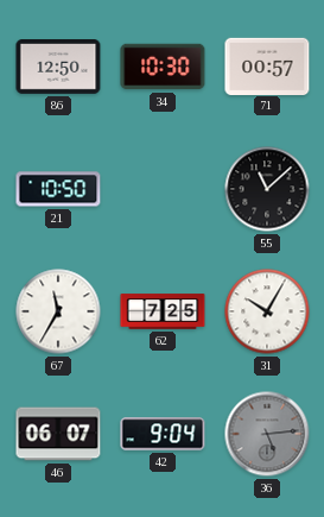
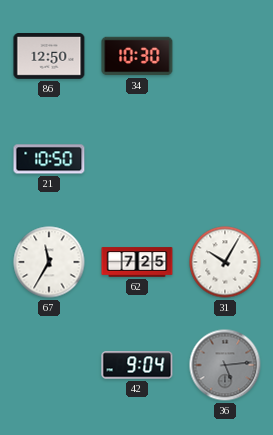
71: 00:57 -> none (267, 65)
55: 11:08 -> none (267, 189)
46: 06:07 -> none (58, 434)
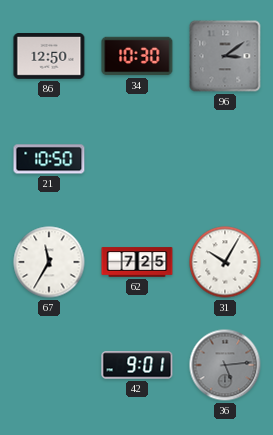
96: none -> 3:09 (225, 56)
42: 9:04 -> 9:01 (137, 365)
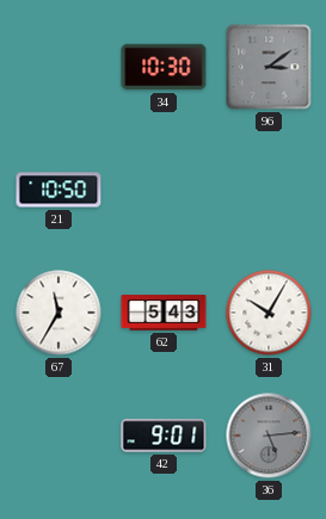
86: 12:50 -> none (49, 57)
62: 7:25 -> 5:43 (164, 313)
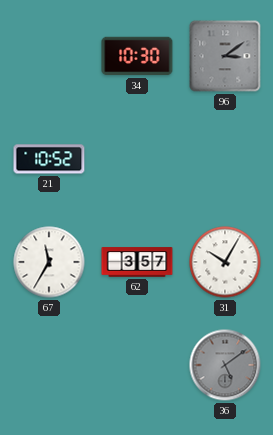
21: 10:50 -> 10:52 (49, 159)
62: 5:43 -> 3:57 (137, 262)
42: 9:01 -> none (164, 435)
36: 5:14 -> 5:09 (225, 365)
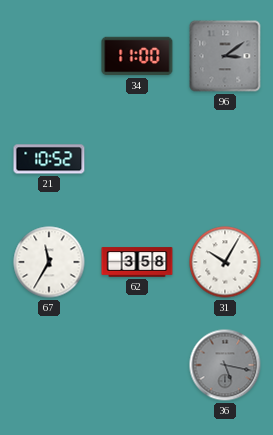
34: 10:30 -> 11:00 (137, 56)
62: 3:57 -> 3:58 (137, 262)
36: 5:09 -> 5:17 (225, 365)
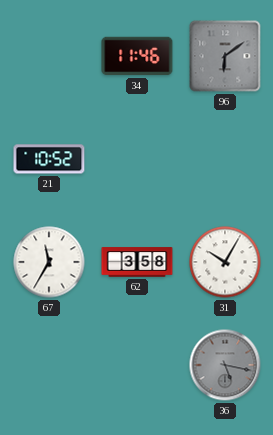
34: 11:00 -> 11:46 (137, 56)
96: 3:09 -> 6:09 (225, 56)
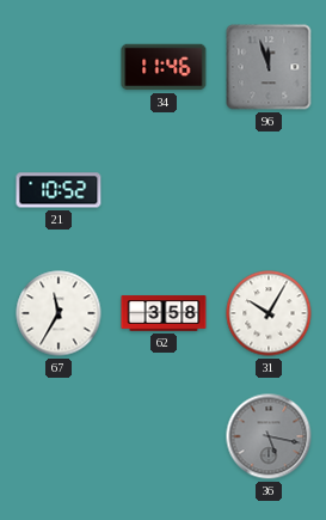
96: 6:09 -> 11:57 (269, 67)
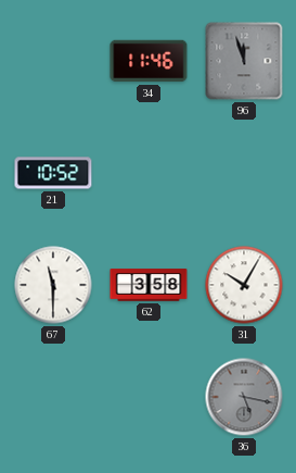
67: 11:35 -> 11:30 (53, 285)
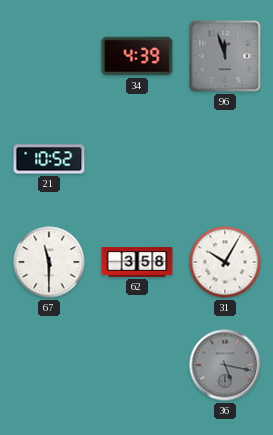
34: 11:46 -> 4:39 (137, 56)
